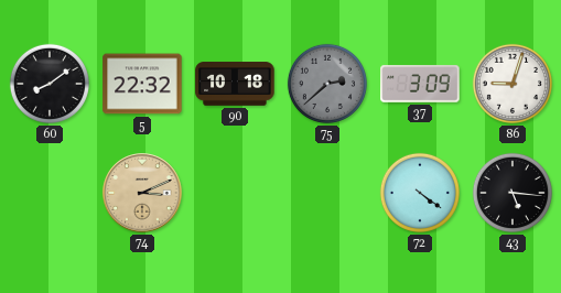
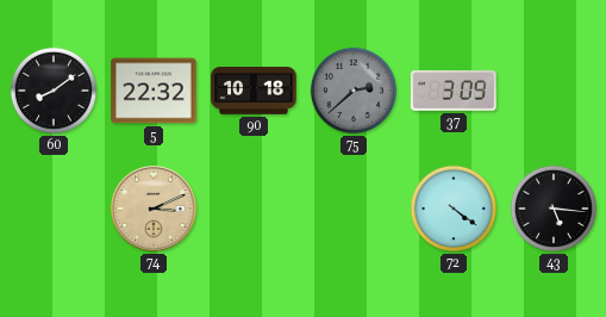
86: 9:03 -> none (513, 84)
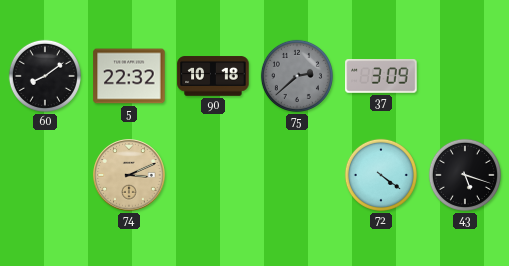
43: 5:16 -> 5:18 (465, 175)
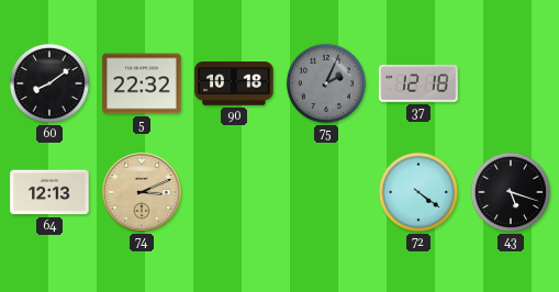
75: 2:38 -> 2:04 (326, 83)
37: 3:09 -> 12:18 (418, 83)
64: none -> 12:13 (49, 192)
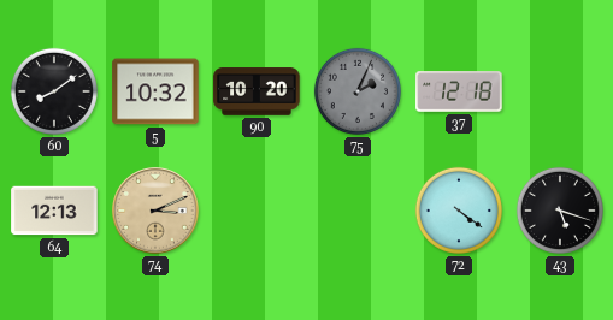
5: 22:32 -> 10:32 (155, 91)
90: 10:18 -> 10:20 (257, 91)
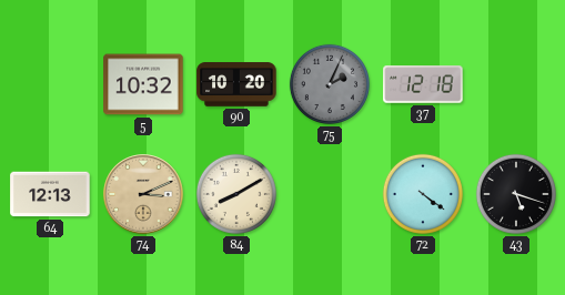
60: 8:09 -> none (54, 91)
84: none -> 8:10 (236, 194)
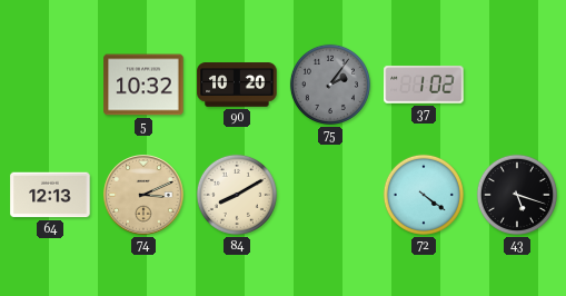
75: 2:04 -> 2:06 (330, 85)
37: 12:18 -> 1:02 (424, 85)
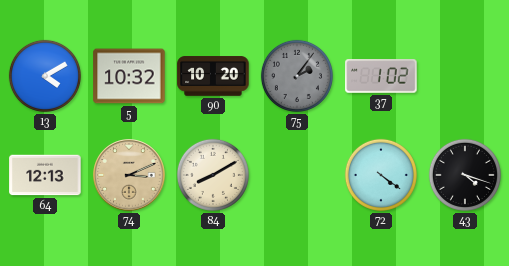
13: none -> 4:10 (45, 76)
43: 5:18 -> 4:18 (465, 175)
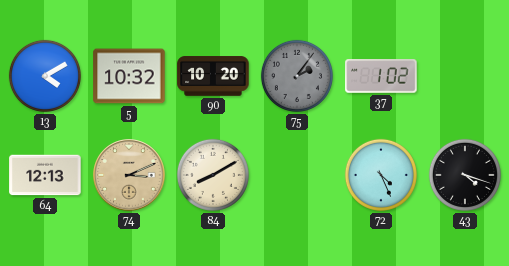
72: 4:21 -> 4:26 (381, 175)
